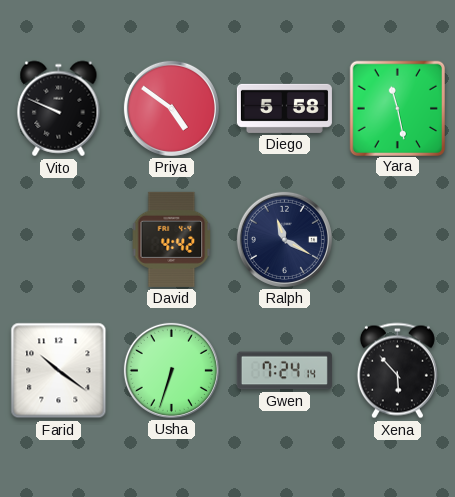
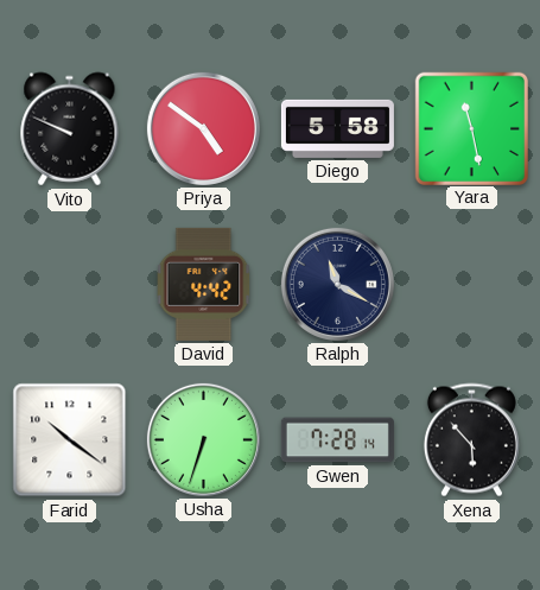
Gwen: 7:24 -> 7:28 (337, 440)
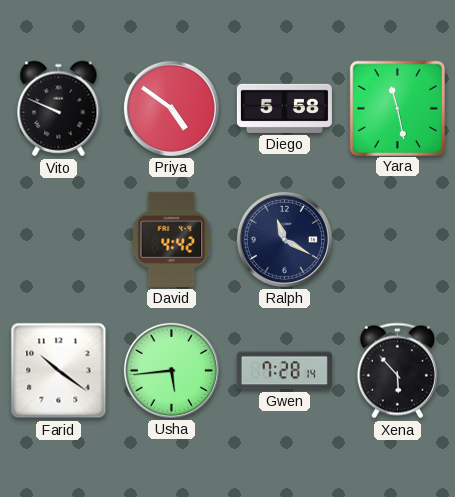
Usha: 6:33 -> 5:44 (171, 370)
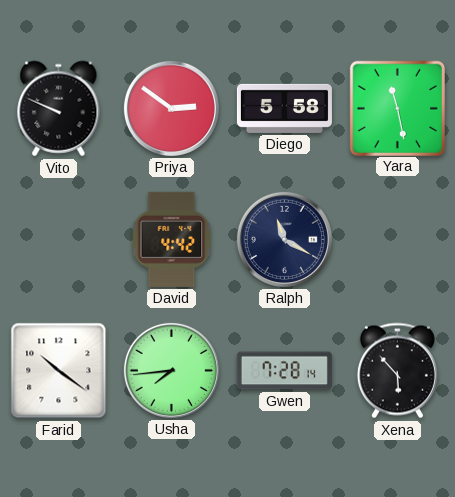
Priya: 4:51 -> 2:51 (171, 108)
Usha: 5:44 -> 7:44 (171, 370)
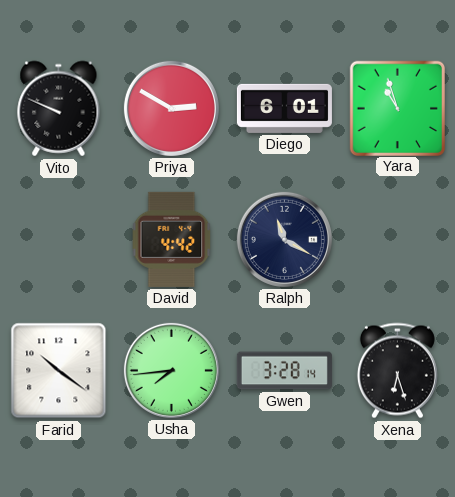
Priya: 2:51 -> 2:50 (171, 108)
Diego: 5:58 -> 6:01 (284, 108)
Yara: 11:28 -> 10:57 (397, 108)
Gwen: 7:28 -> 3:28 (284, 371)
Xena: 5:53 -> 6:27 (397, 371)
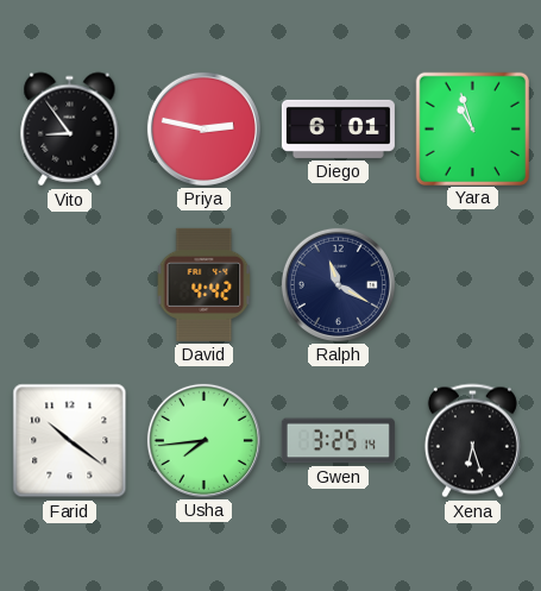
Vito: 9:49 -> 8:54 (70, 130)
Priya: 2:50 -> 2:47 (203, 128)
Gwen: 3:28 -> 3:25 (338, 441)
